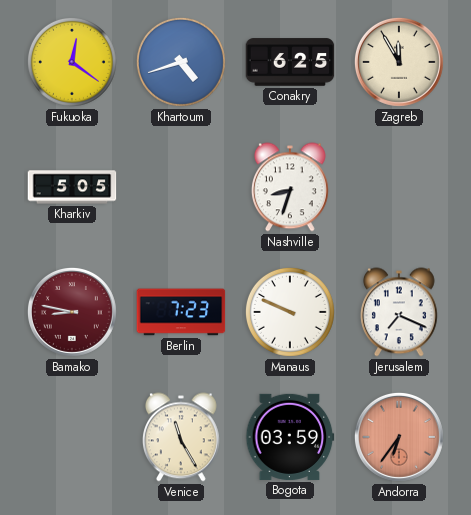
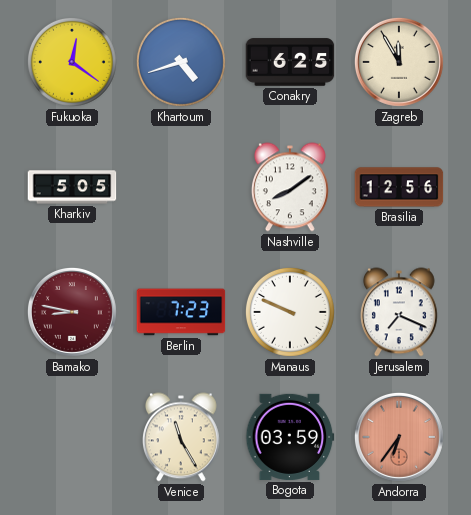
Nashville: 8:33 -> 8:09 (290, 187)
Brasilia: none -> 12:56 (399, 187)
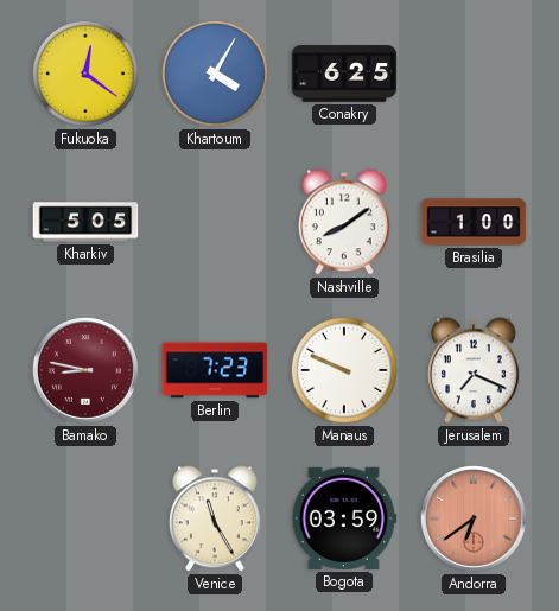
Khartoum: 4:42 -> 4:05 (215, 74)
Zagreb: 11:55 -> none (399, 62)
Brasilia: 12:56 -> 1:00 (474, 222)
Andorra: 6:36 -> 6:39 (474, 518)
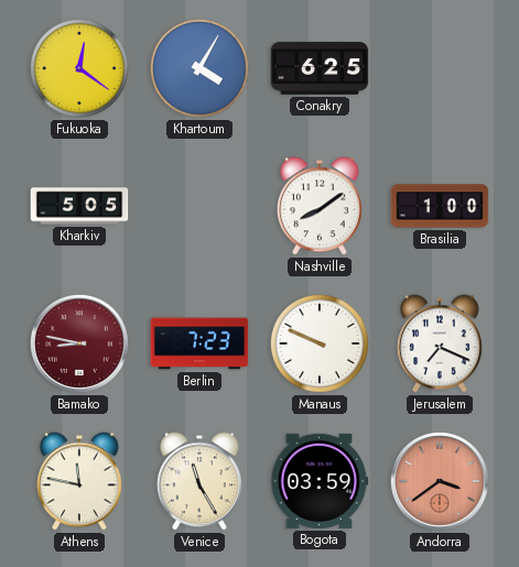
Athens: none -> 11:47 (79, 481)
Andorra: 6:39 -> 3:39 (440, 481)
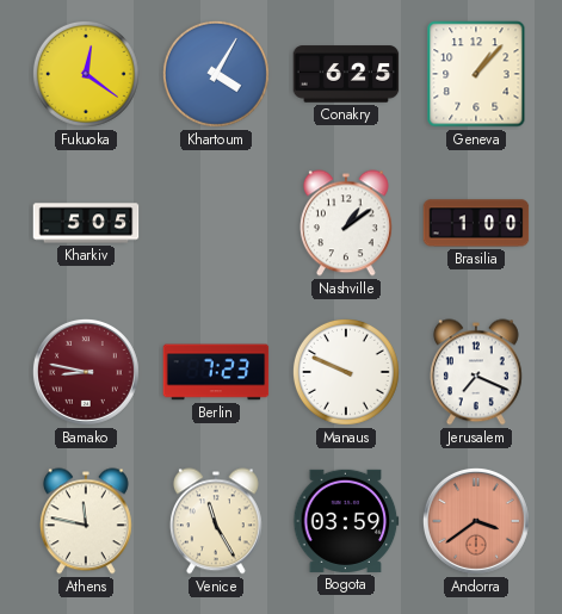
Geneva: none -> 1:07 (476, 74)
Nashville: 8:09 -> 1:09 (346, 223)
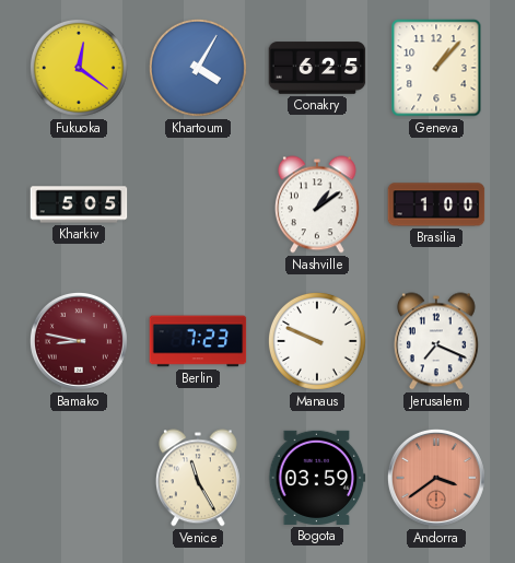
Athens: 11:47 -> none (86, 521)
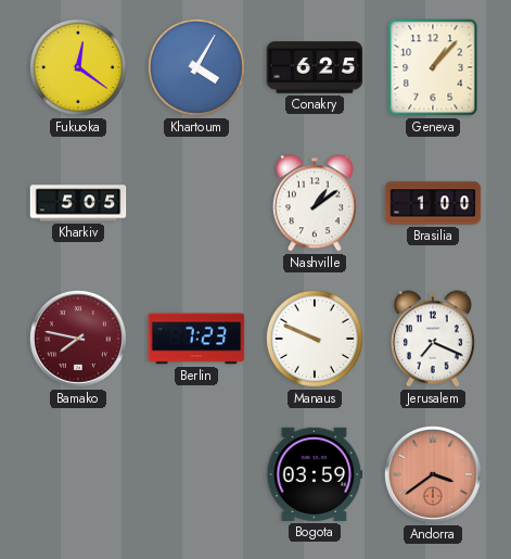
Bamako: 8:47 -> 7:47 (78, 339)
Venice: 11:25 -> none (198, 478)
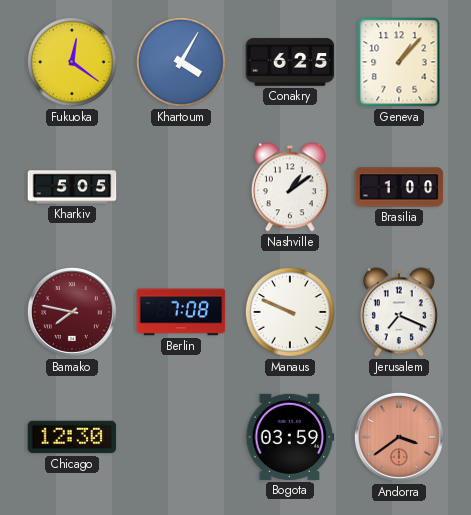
Berlin: 7:23 -> 7:08 (181, 312)
Chicago: none -> 12:30 (72, 437)
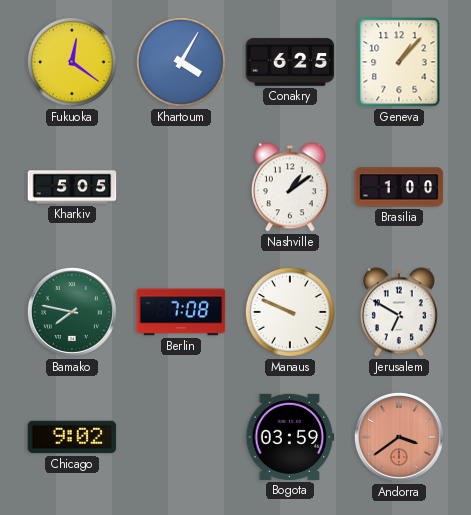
Bamako dial: burgundy -> green (72, 312)
Jerusalem: 7:19 -> 6:50 (399, 312)
Chicago: 12:30 -> 9:02 (72, 437)
